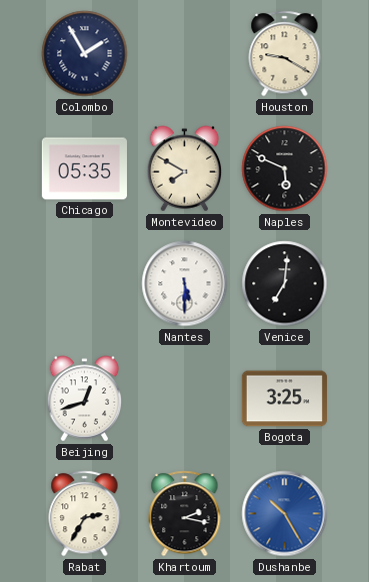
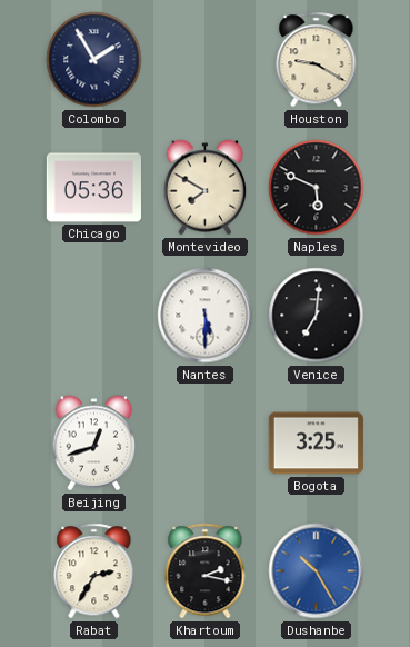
Chicago: 05:35 -> 05:36 (93, 188)
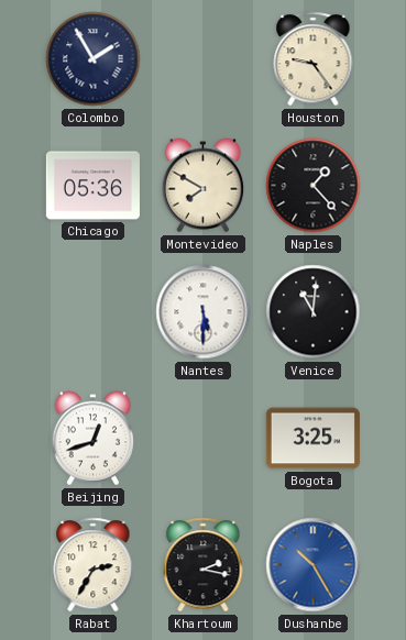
Houston: 9:20 -> 9:24 (314, 59)
Naples: 5:49 -> 1:23 (314, 186)
Venice: 7:01 -> 11:01 (314, 312)
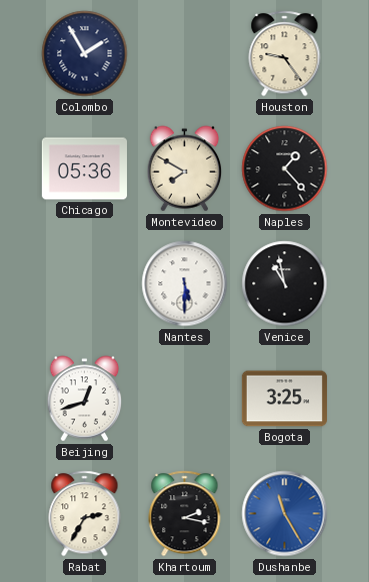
Venice: 11:01 -> 10:58 (285, 284)
Dushanbe: 10:25 -> 11:25 (285, 514)
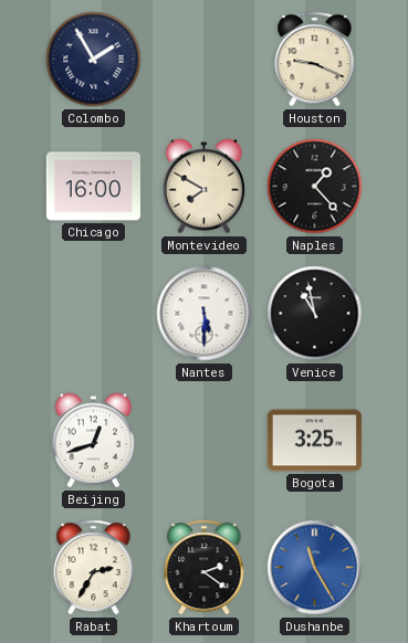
Houston: 9:24 -> 9:19 (315, 60)
Chicago: 05:36 -> 16:00 (93, 187)
Khartoum: 2:17 -> 2:21 (205, 568)
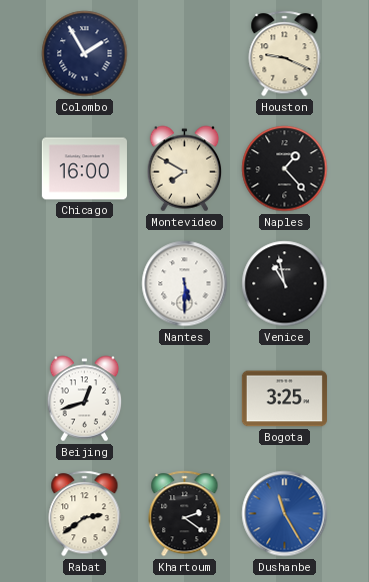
Rabat: 2:35 -> 2:39 (85, 514)
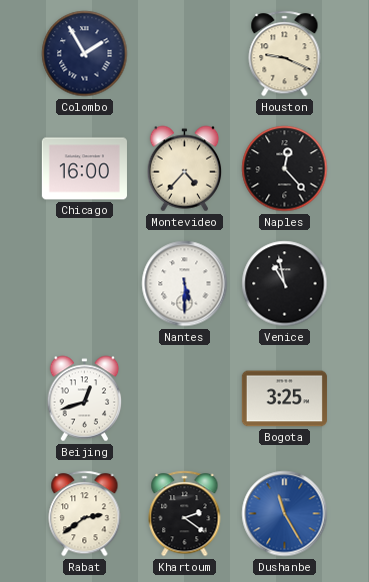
Montevideo: 7:50 -> 4:37 (185, 169)
Naples: 1:23 -> 12:23 (285, 169)
